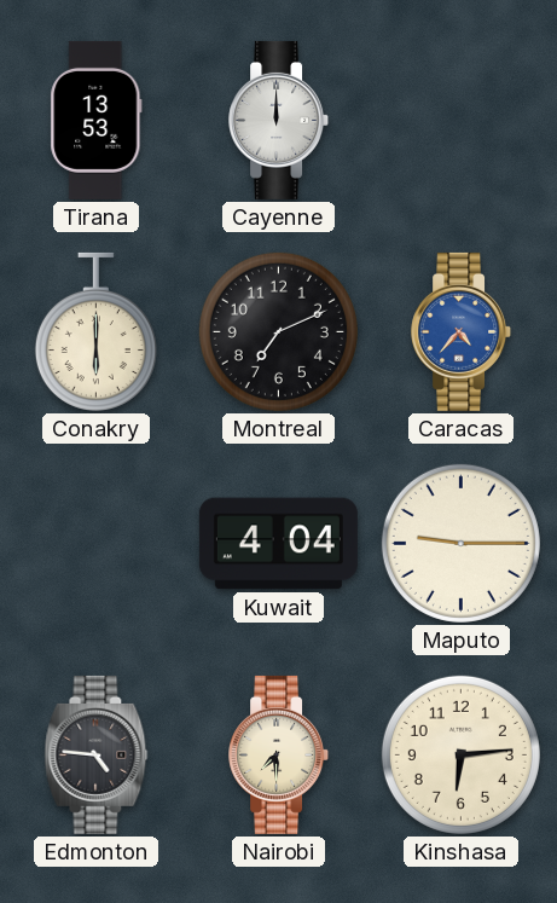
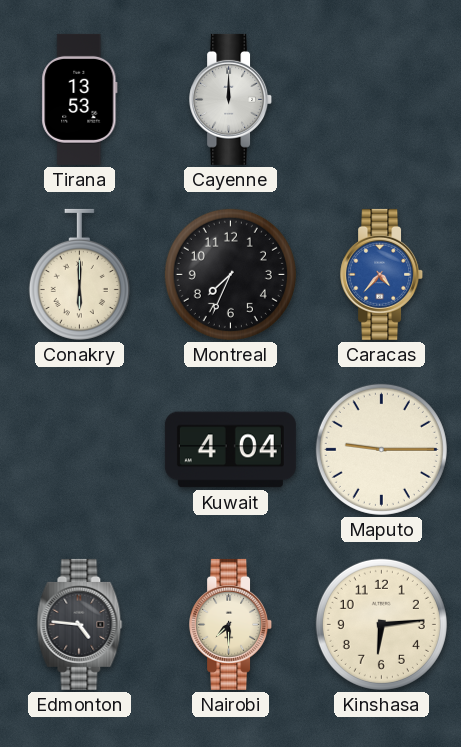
Montreal: 7:11 -> 7:34 (230, 274)
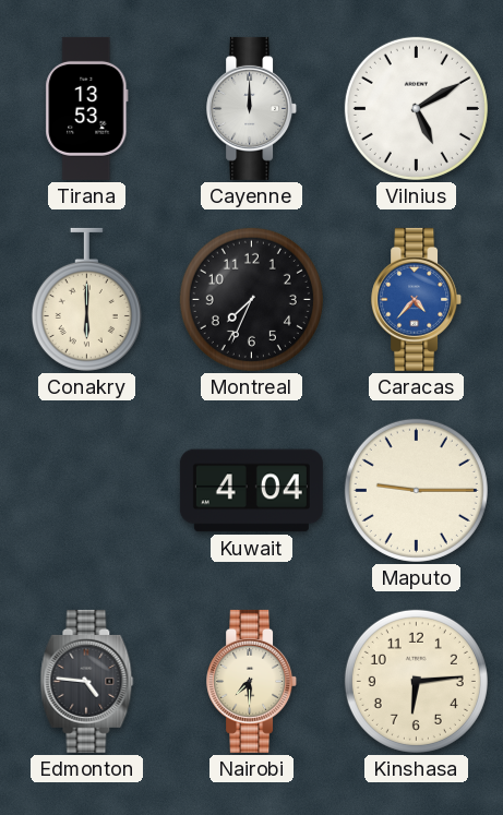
Vilnius: none -> 5:10 (416, 108)
